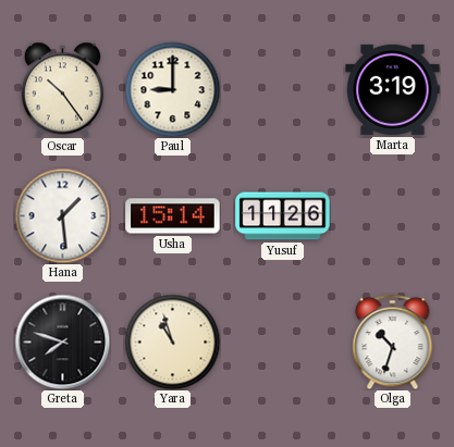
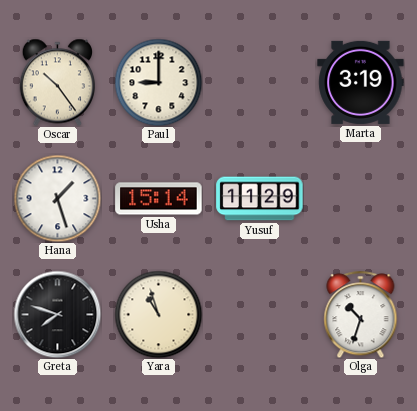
Hana: 1:29 -> 1:27 (57, 198)
Yusuf: 11:26 -> 11:29 (260, 199)
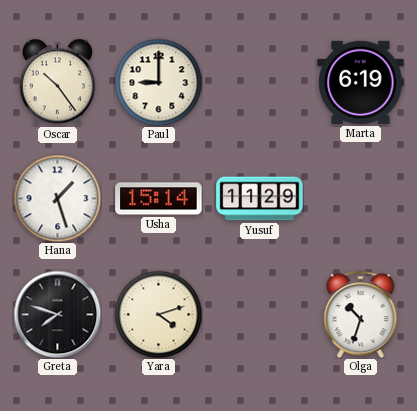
Marta: 3:19 -> 6:19 (361, 82)
Yara: 10:57 -> 4:12 (158, 314)
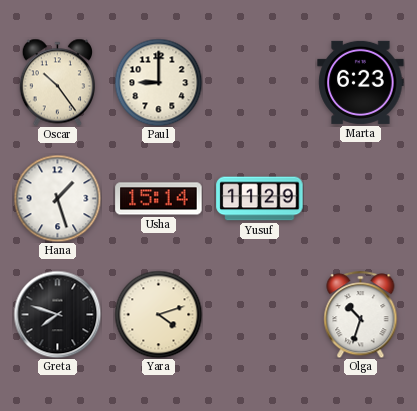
Marta: 6:19 -> 6:23 (361, 82)
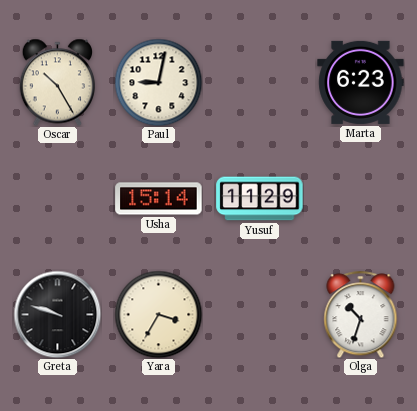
Oscar: 10:24 -> 10:25 (57, 82)
Paul: 9:00 -> 9:02 (158, 82)
Hana: 1:27 -> none (57, 198)
Greta: 7:48 -> 9:48 (57, 314)
Yara: 4:12 -> 3:35 (158, 314)
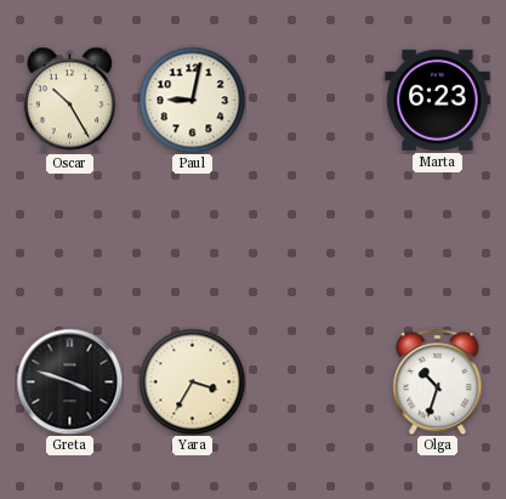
Usha: 15:14 -> none (159, 199)
Yusuf: 11:29 -> none (260, 199)
Greta: 9:48 -> 3:48 (69, 381)
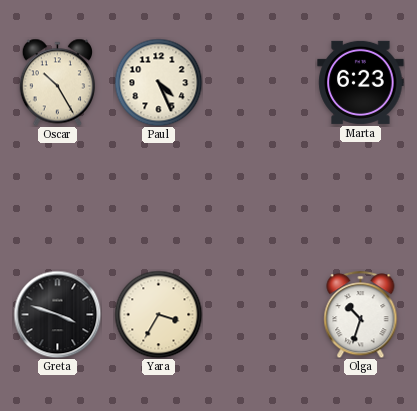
Paul: 9:02 -> 4:26 (158, 82)
